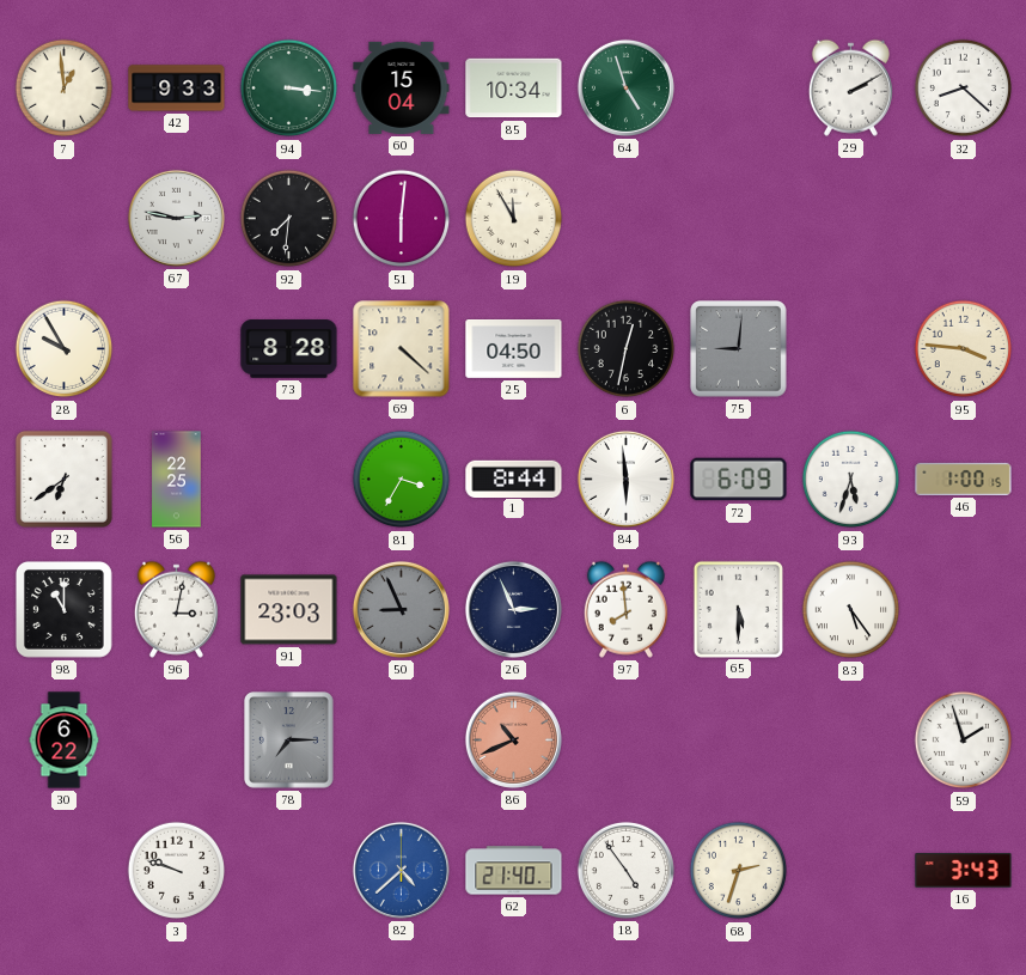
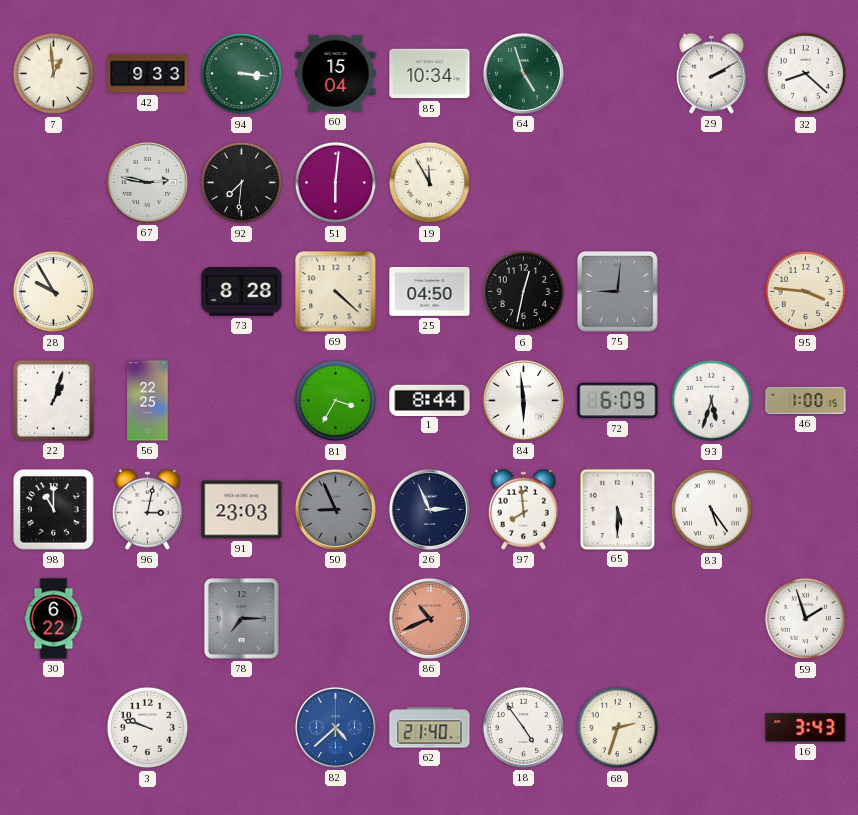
22: 6:39 -> 1:03 (53, 400)
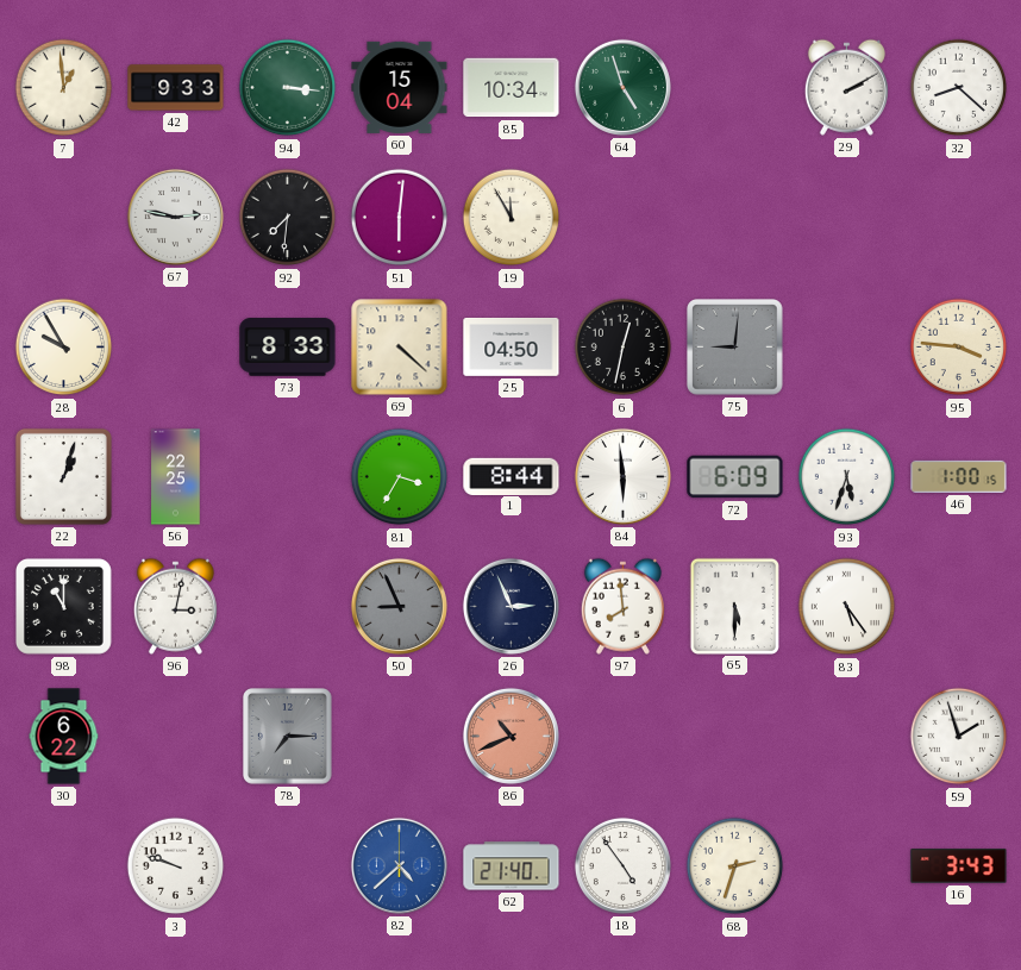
73: 8:28 -> 8:33 (288, 348)
91: 23:03 -> none (242, 510)
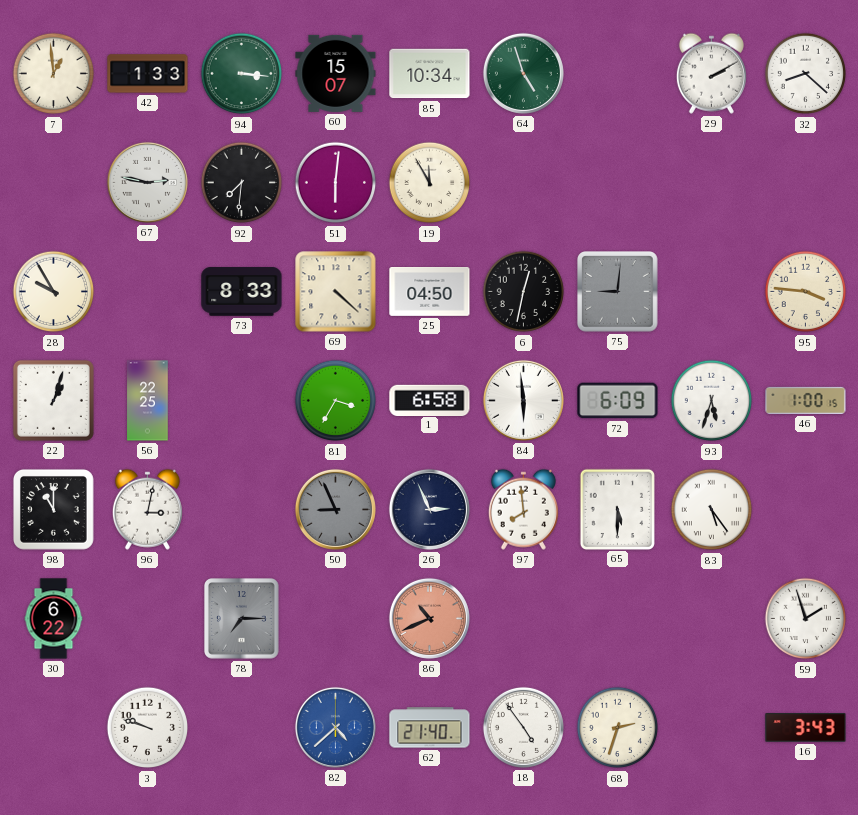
42: 9:33 -> 1:33 (148, 74)
60: 15:04 -> 15:07 (336, 73)
1: 8:44 -> 6:58 (430, 400)
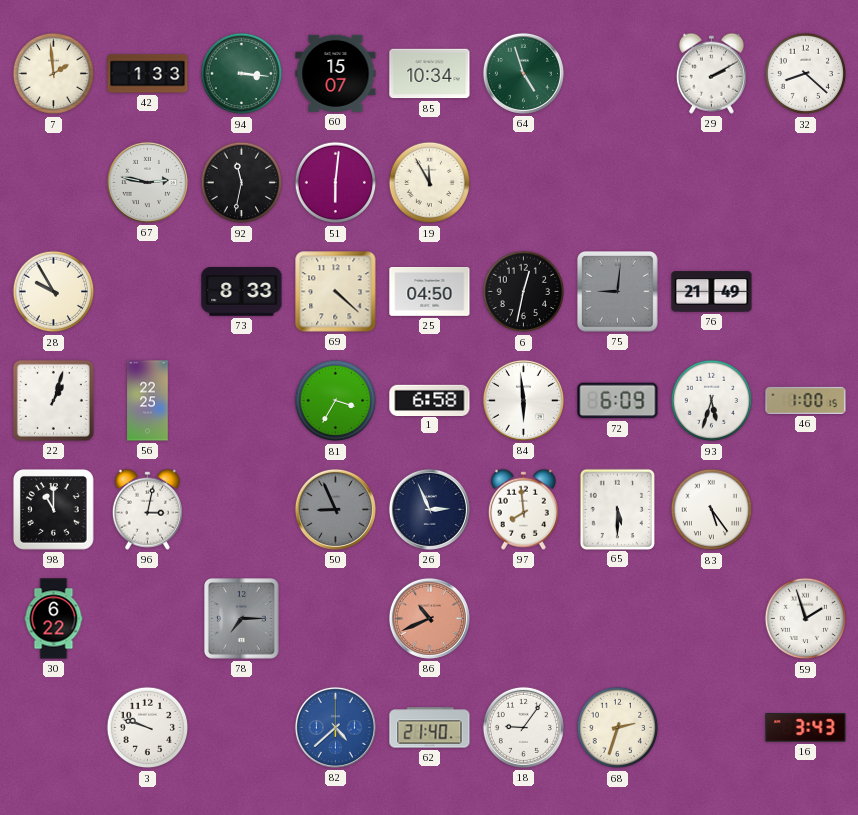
7: 12:59 -> 1:59 (54, 74)
92: 7:31 -> 11:32 (242, 183)
76: none -> 21:49 (712, 292)
95: 3:46 -> none (806, 292)
18: 4:54 -> 9:06 (523, 727)
